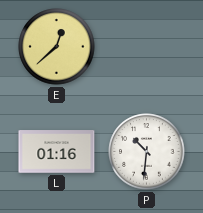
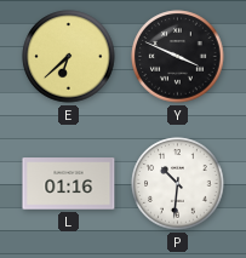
E: 12:38 -> 6:38 (69, 57)
Y: none -> 3:49 (178, 57)
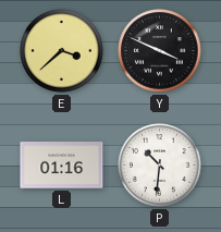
E: 6:38 -> 3:38 (62, 51)
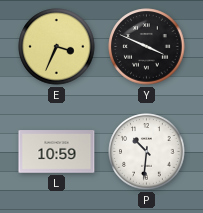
E: 3:38 -> 3:34 (57, 47)
L: 01:16 -> 10:59 (57, 152)
